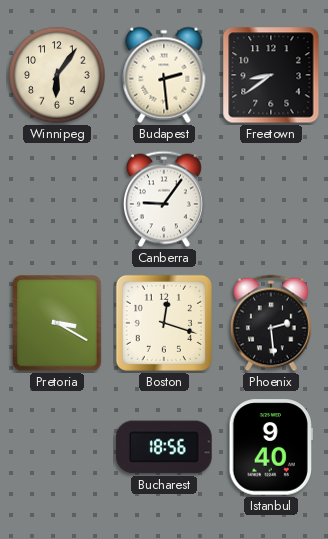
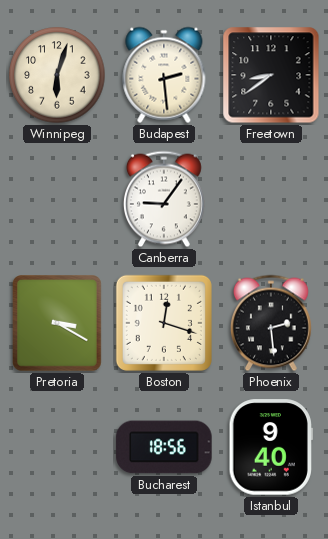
Winnipeg: 6:06 -> 6:03 (57, 75)
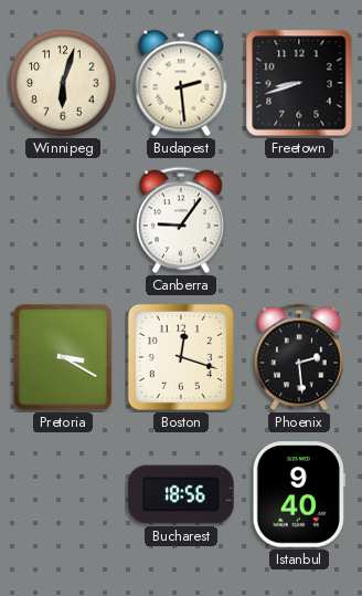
Freetown: 8:39 -> 8:42 (299, 83)
